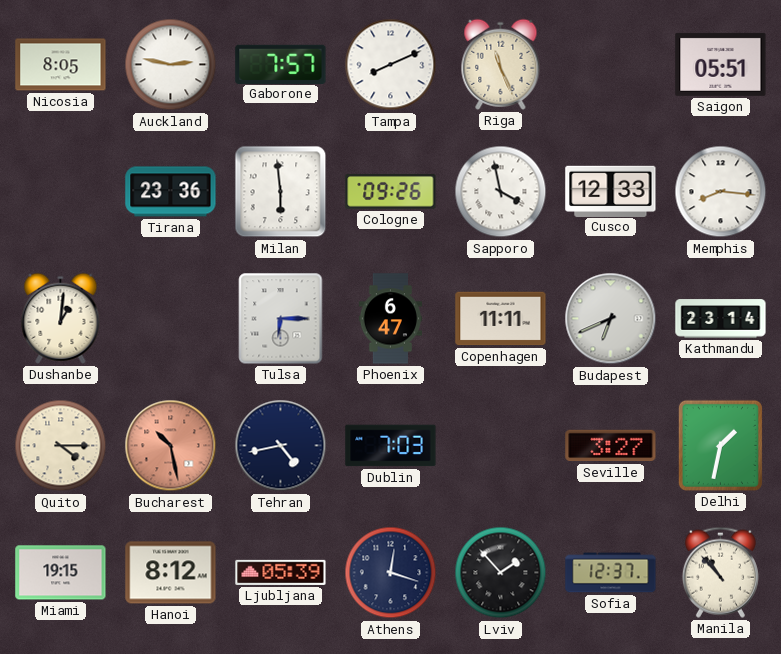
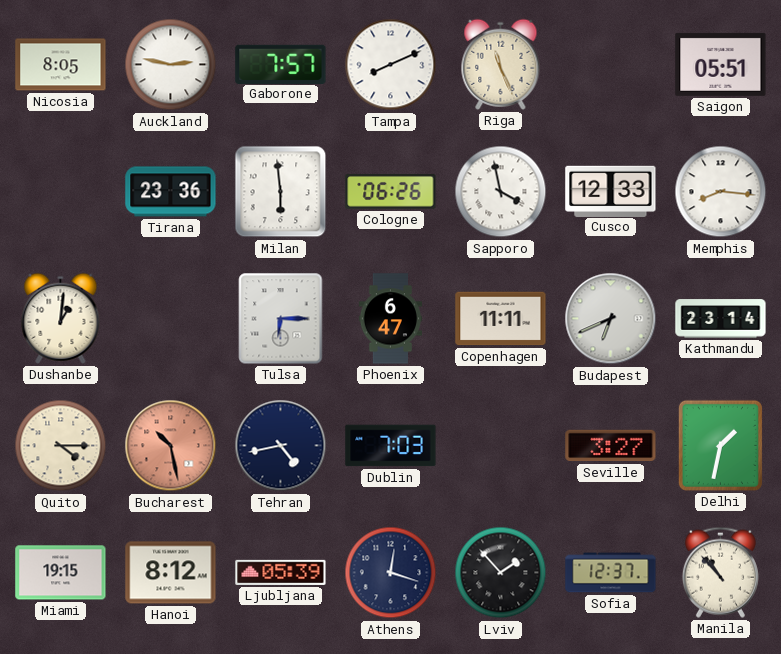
Cologne: 09:26 -> 06:26 (391, 192)
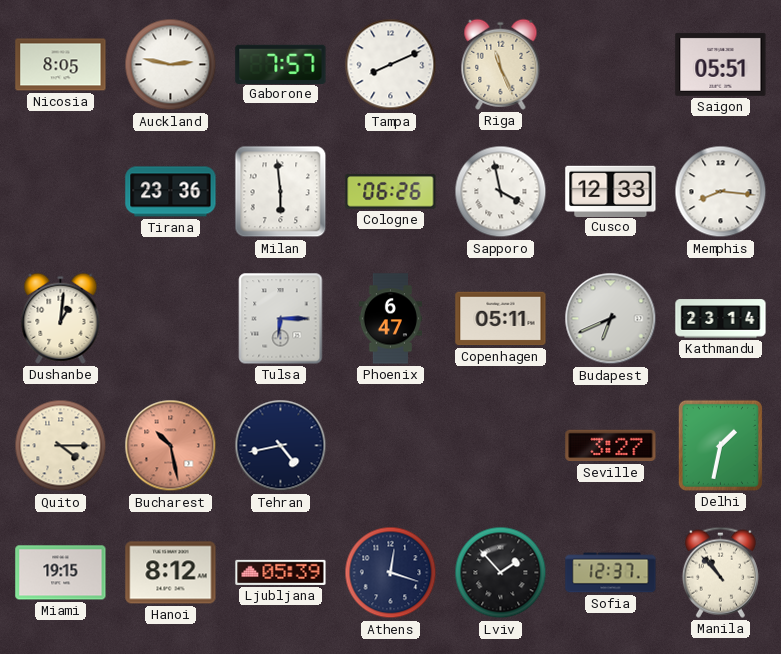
Copenhagen: 11:11 -> 05:11 (501, 319)
Dublin: 7:03 -> none (391, 446)
